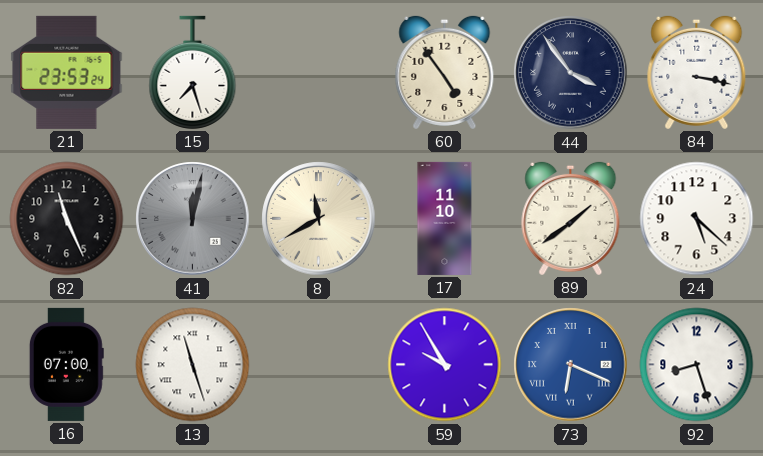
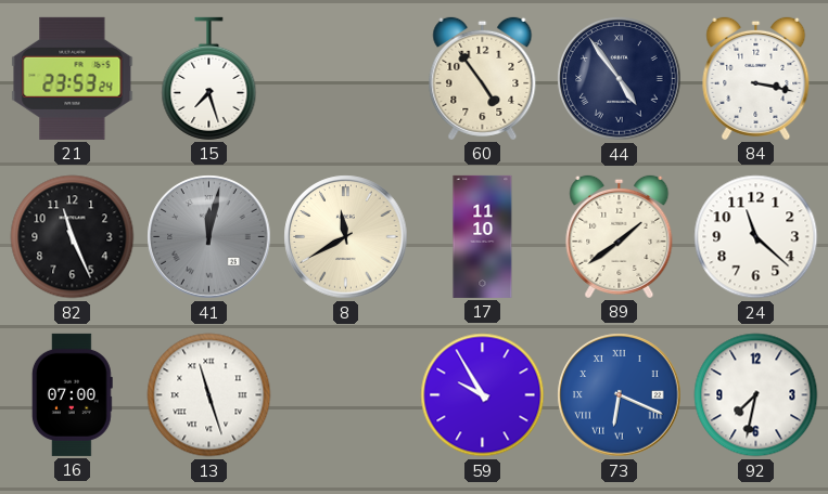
44: 3:54 -> 4:54 (620, 79)
24: 5:22 -> 11:22 (756, 237)
92: 8:27 -> 7:32 (756, 395)
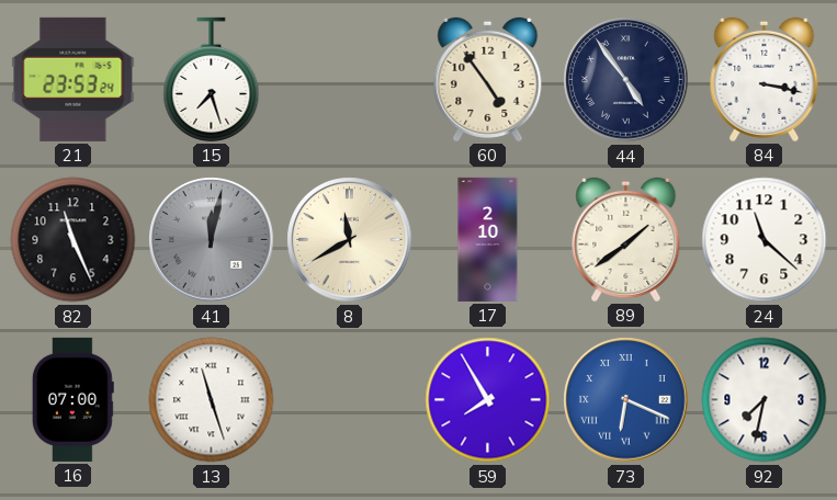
17: 11:10 -> 2:10 (488, 239)
59: 9:55 -> 7:55 (488, 400)
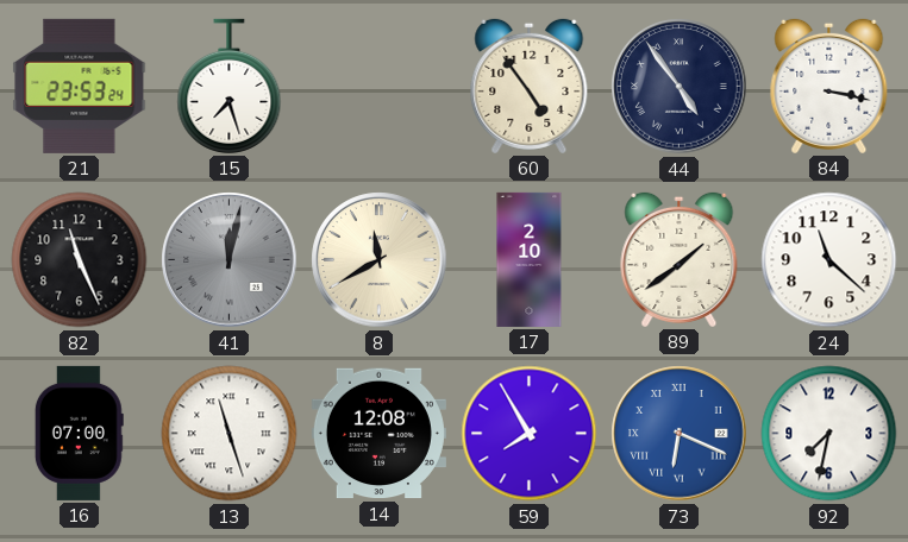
14: none -> 12:08 (378, 434)
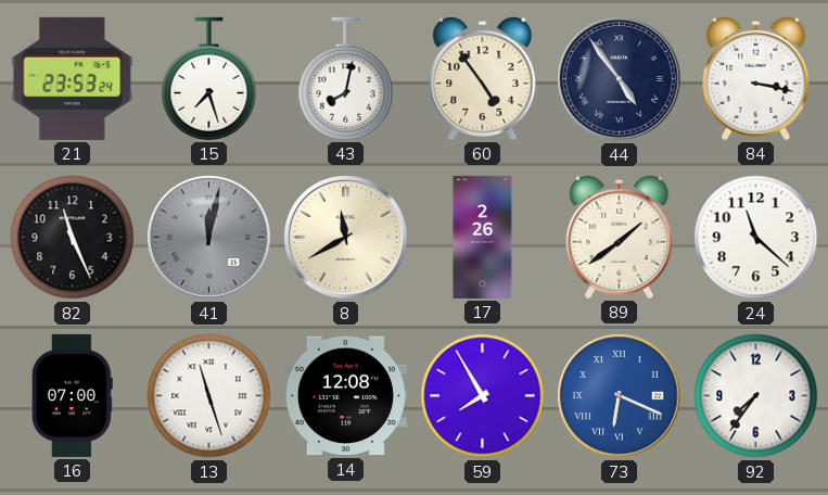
43: none -> 8:02 (346, 78)
17: 2:10 -> 2:26 (483, 237)
92: 7:32 -> 7:36 (756, 396)
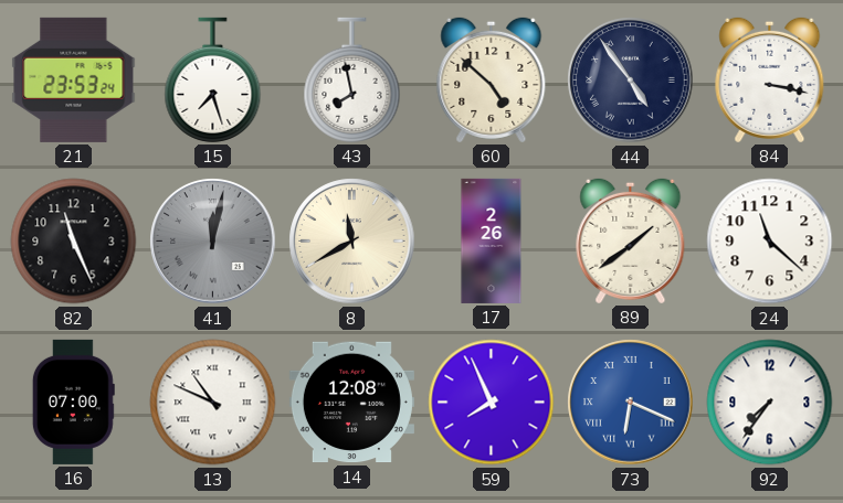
43: 8:02 -> 7:58 (352, 79)
60: 4:54 -> 4:52 (492, 79)
13: 11:27 -> 10:49 (213, 403)
59: 7:55 -> 7:56 (492, 403)
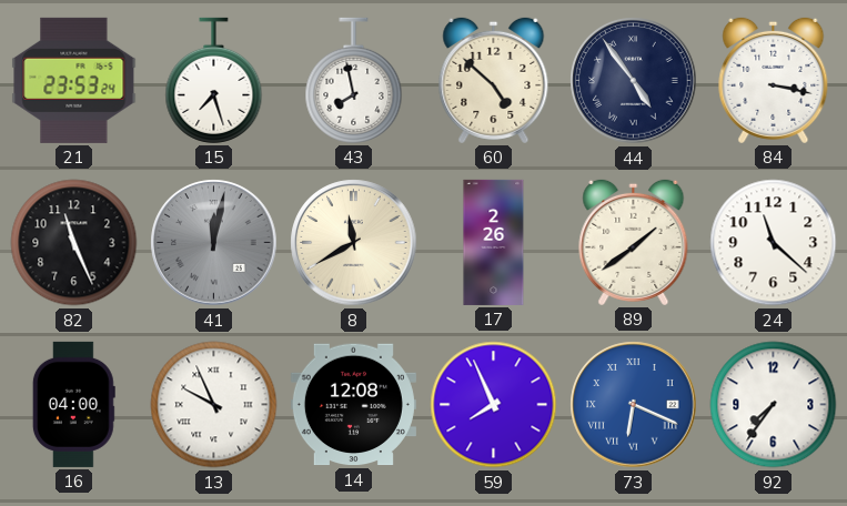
16: 07:00 -> 04:00 (73, 404)
13: 10:49 -> 9:56 (214, 405)
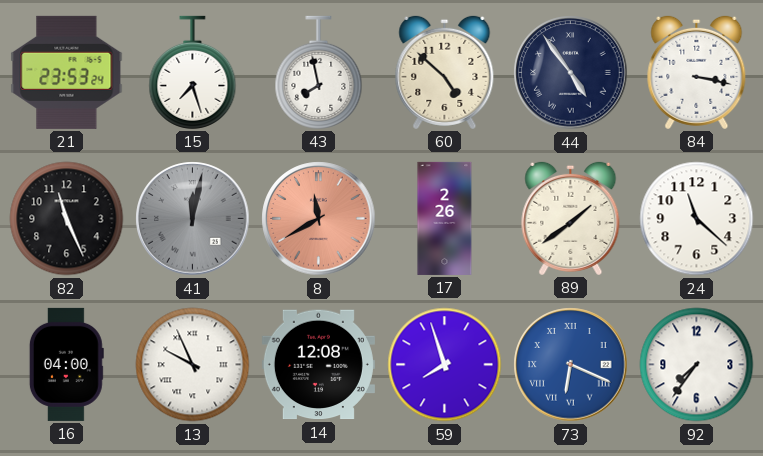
8 dial: cream -> salmon (319, 219)
59: 7:56 -> 7:57 (445, 365)
